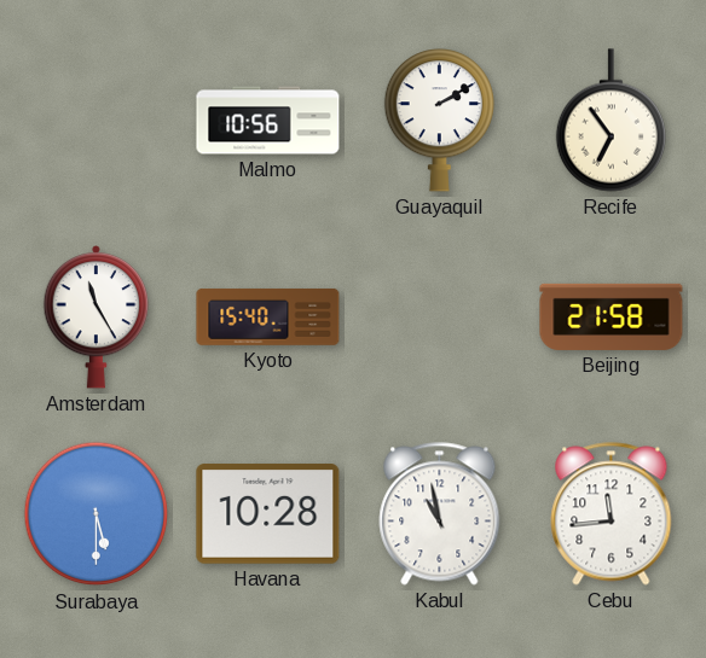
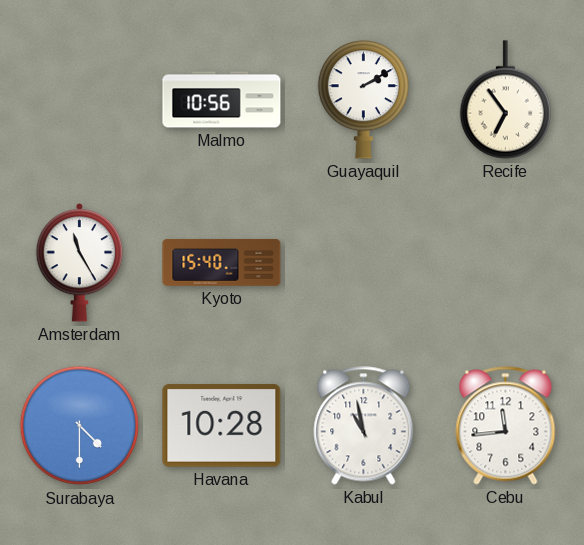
Beijing: 21:58 -> none (612, 316)
Surabaya: 5:30 -> 4:30 (80, 426)
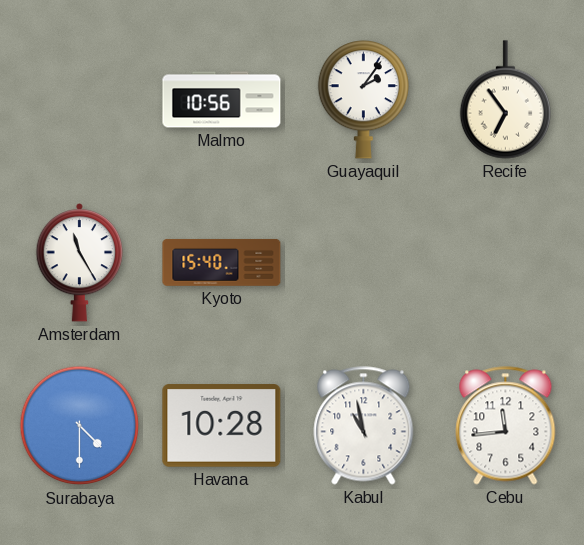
Guayaquil: 2:10 -> 2:06 (363, 100)
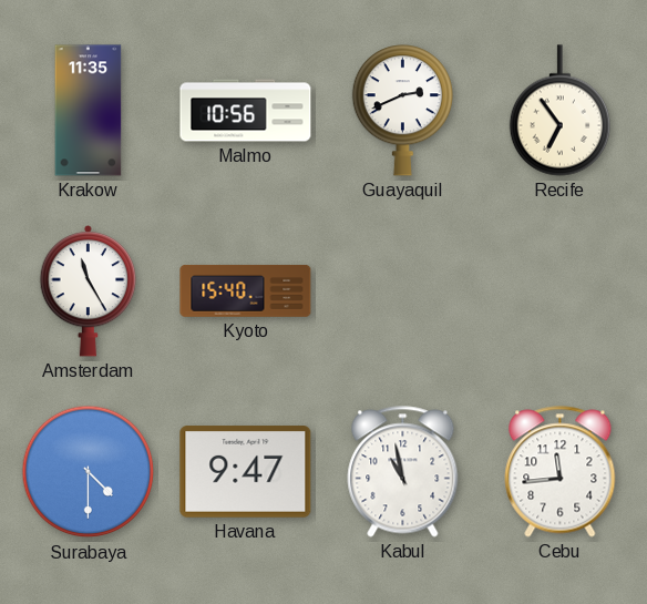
Krakow: none -> 11:35 (89, 111)
Guayaquil: 2:06 -> 2:41 (402, 111)
Havana: 10:28 -> 9:47 (246, 472)
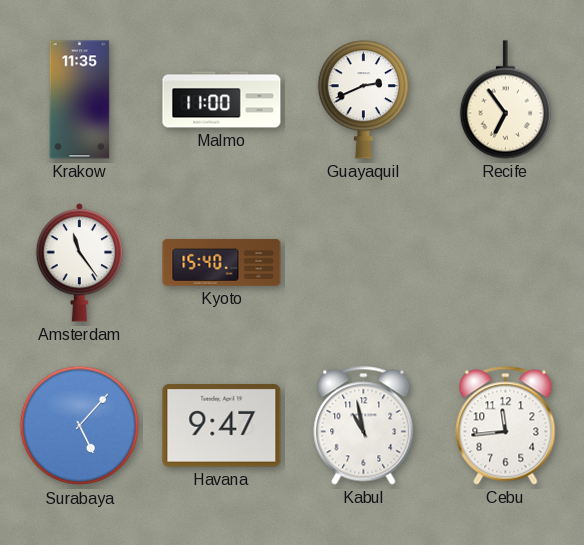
Malmo: 10:56 -> 11:00 (222, 100)
Amsterdam: 11:25 -> 11:24 (80, 263)
Surabaya: 4:30 -> 5:07 (80, 426)
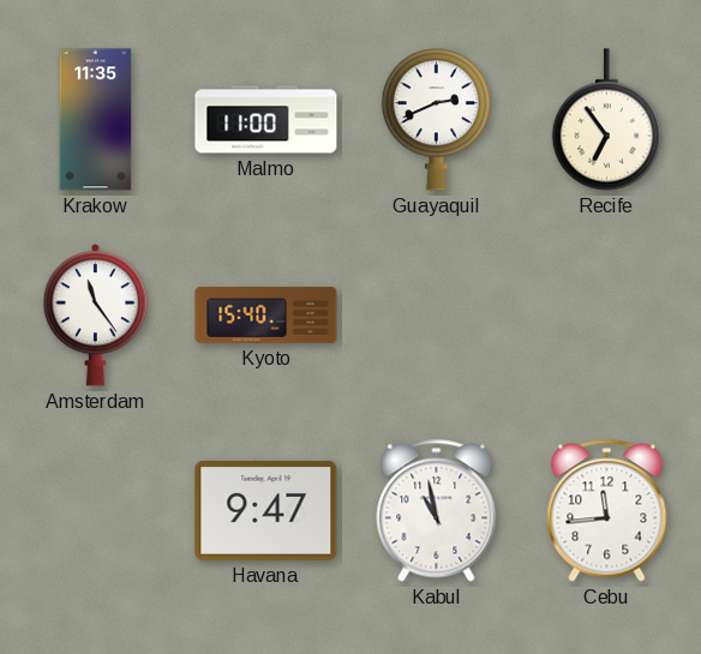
Surabaya: 5:07 -> none (80, 426)
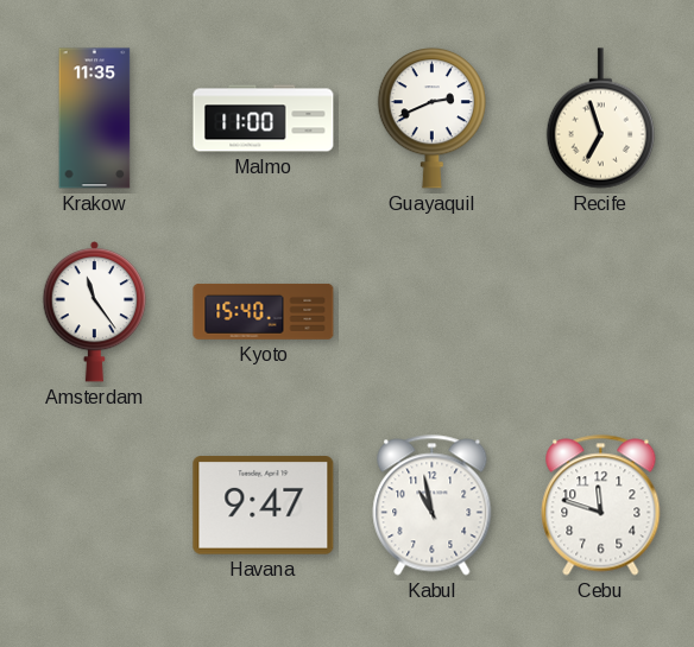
Recife: 6:54 -> 6:57 (600, 119)
Cebu: 11:44 -> 11:48 (601, 506)
